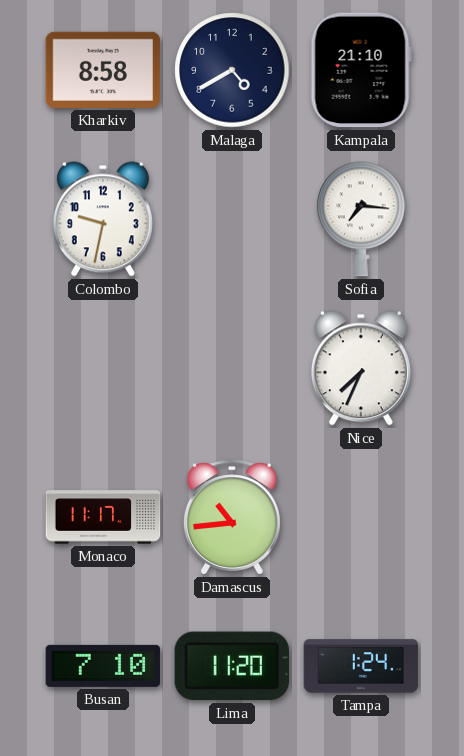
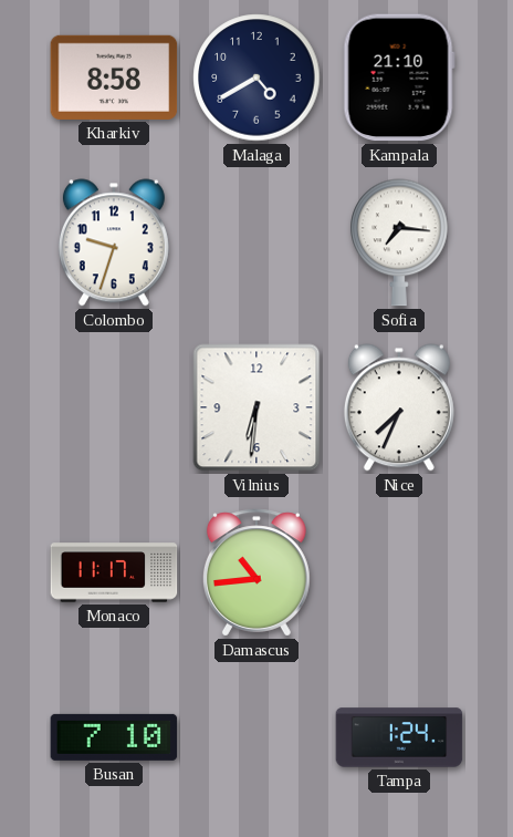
Colombo: 9:32 -> 9:33 (114, 242)
Vilnius: none -> 6:31 (256, 407)
Lima: 11:20 -> none (231, 666)
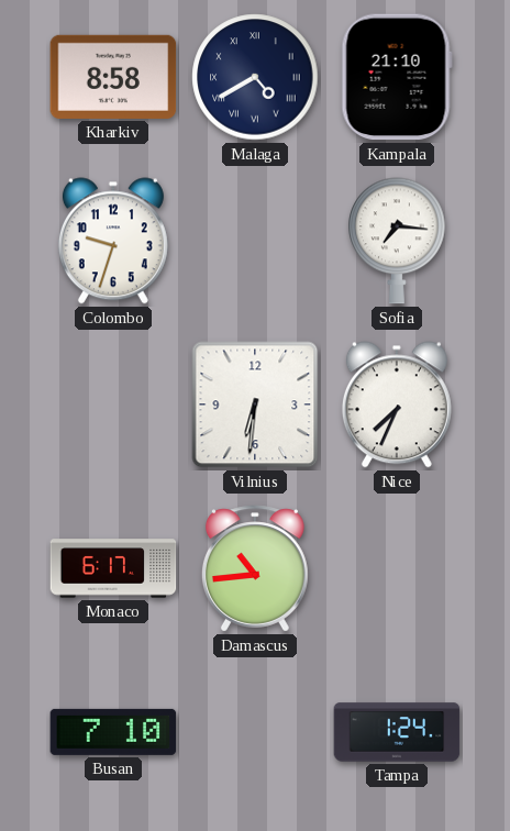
Malaga numerals: Arabic -> Roman (255, 77)
Monaco: 11:17 -> 6:17 (113, 568)
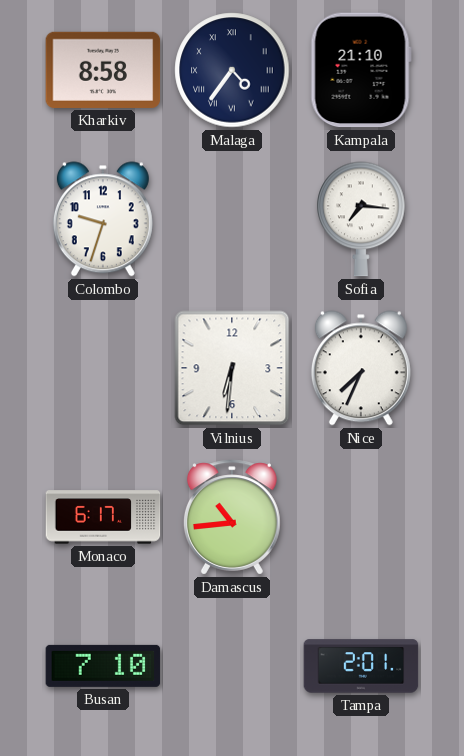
Malaga: 4:40 -> 4:36 (232, 70)
Tampa: 1:24 -> 2:01 (361, 666)
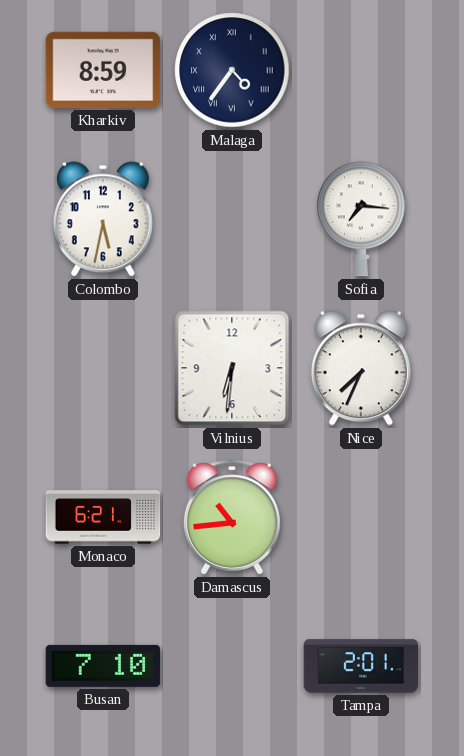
Kharkiv: 8:58 -> 8:59 (103, 70)
Kampala: 21:10 -> none (361, 70)
Colombo: 9:33 -> 5:32 (103, 219)
Monaco: 6:17 -> 6:21 (103, 517)
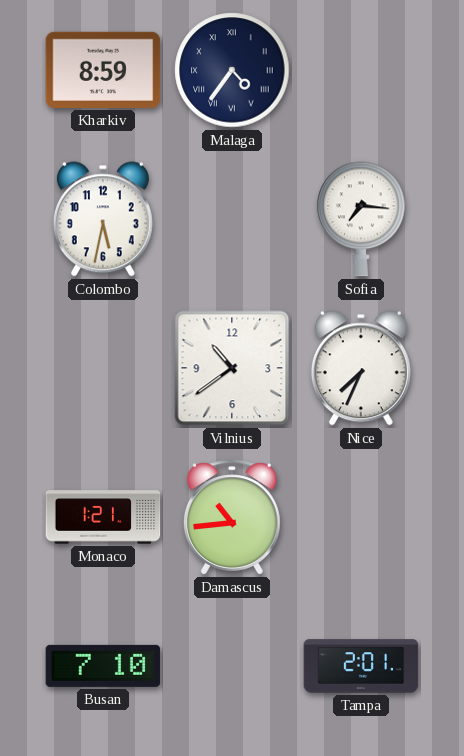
Vilnius: 6:31 -> 10:39 (232, 368)
Monaco: 6:21 -> 1:21 (103, 517)
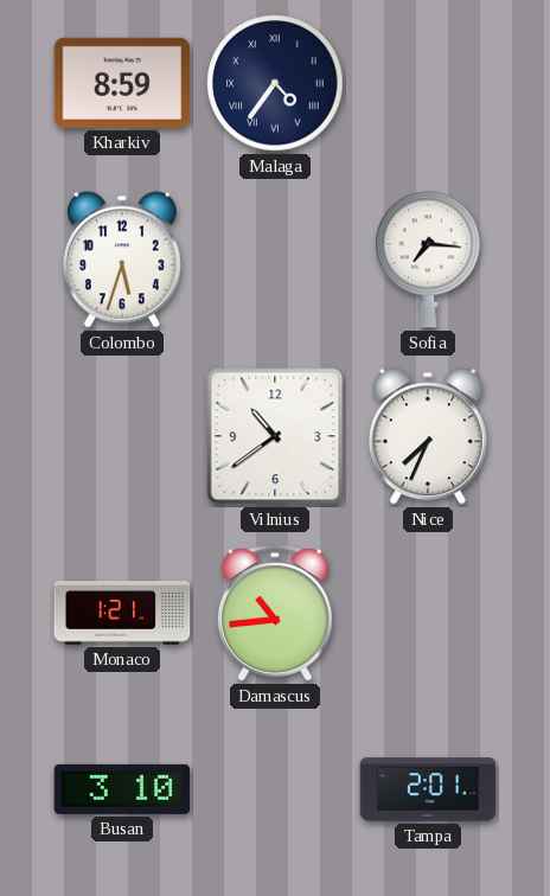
Colombo: 5:32 -> 5:33 (122, 260)
Busan: 7:10 -> 3:10 (122, 789)
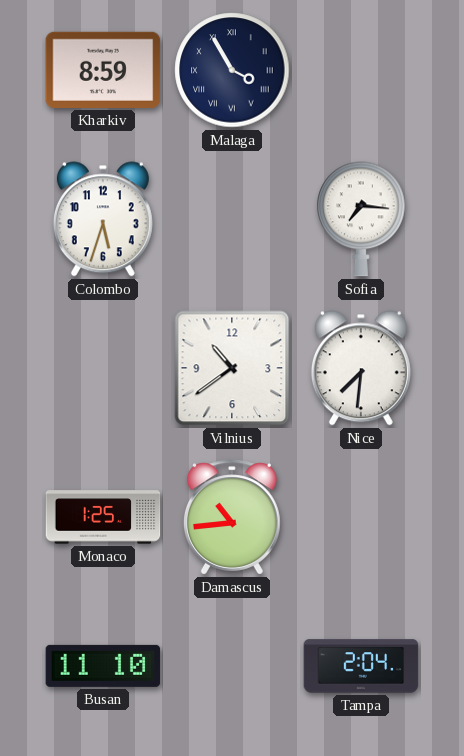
Malaga: 4:36 -> 3:55 (232, 70)
Nice: 7:34 -> 7:31 (361, 368)
Monaco: 1:21 -> 1:25 (103, 517)
Busan: 3:10 -> 11:10 (103, 666)
Tampa: 2:01 -> 2:04 (361, 666)
